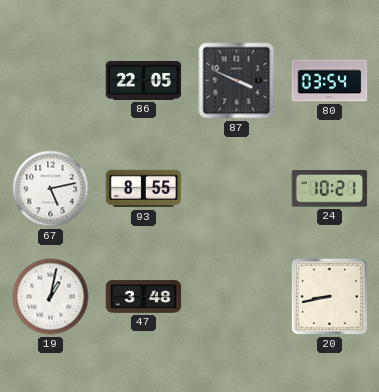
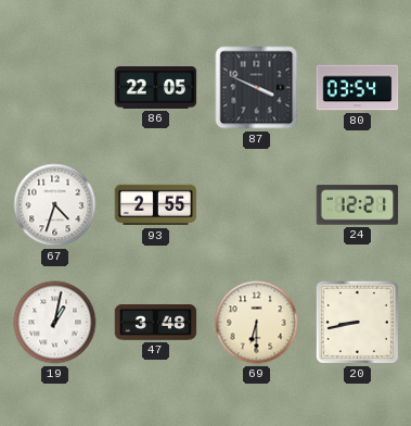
67: 5:13 -> 4:33 (55, 205)
93: 8:55 -> 2:55 (156, 205)
24: 10:21 -> 12:21 (358, 205)
69: none -> 6:30 (257, 323)
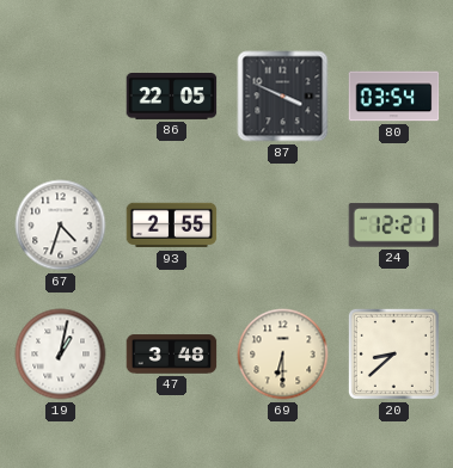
20: 8:43 -> 8:38 (393, 353)
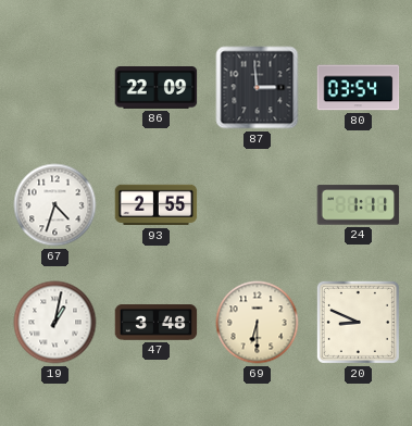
86: 22:05 -> 22:09 (157, 88)
87: 3:49 -> 2:59 (258, 88)
24: 12:21 -> 1:11 (359, 205)
20: 8:38 -> 8:49 (358, 322)
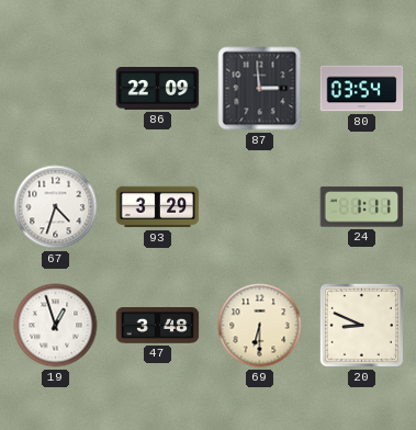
93: 2:55 -> 3:29 (158, 207)
19: 1:02 -> 12:57 (56, 326)
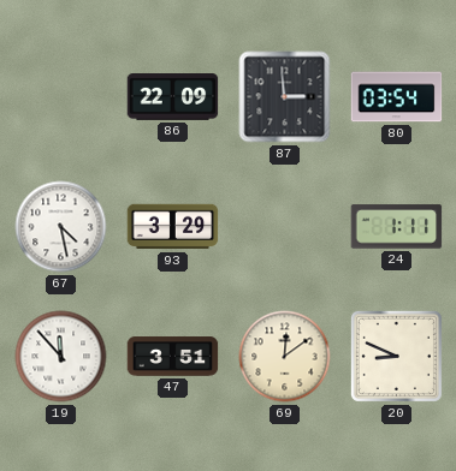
67: 4:33 -> 4:28 (61, 227)
19: 12:57 -> 11:53 (61, 357)
47: 3:48 -> 3:51 (173, 357)
69: 6:30 -> 12:09 (285, 357)
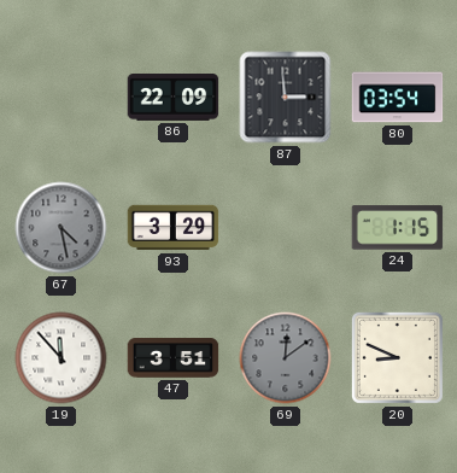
67 dial: white -> grey (61, 228)
24: 1:11 -> 1:15 (398, 228)
69 dial: cream -> grey (286, 358)
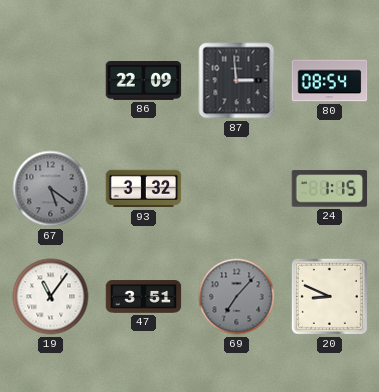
80: 03:54 -> 08:54 (330, 81)
67: 4:28 -> 5:21 (51, 189)
93: 3:29 -> 3:32 (144, 189)
19: 11:53 -> 11:06 (51, 297)
69: 12:09 -> 7:07 (237, 297)
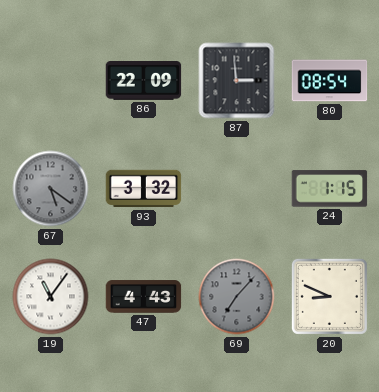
47: 3:51 -> 4:43 (144, 297)
